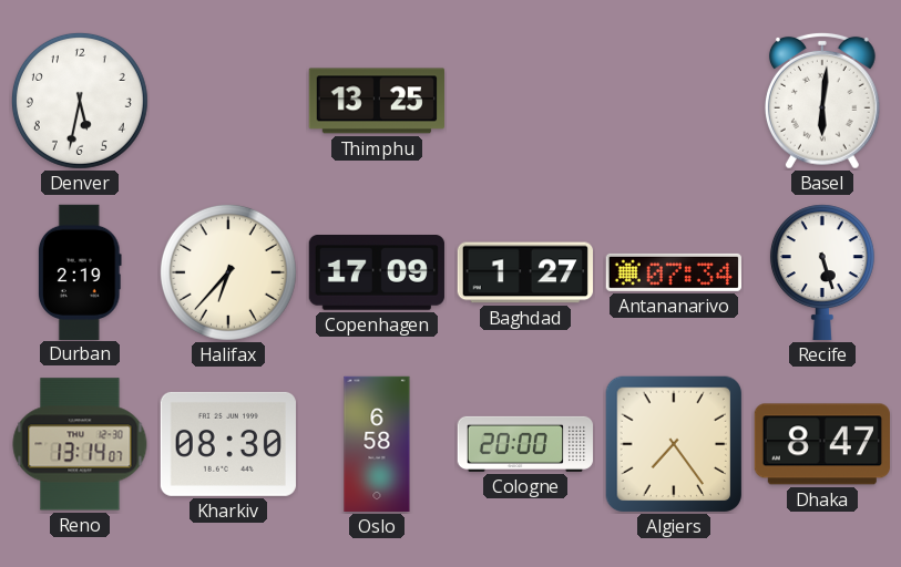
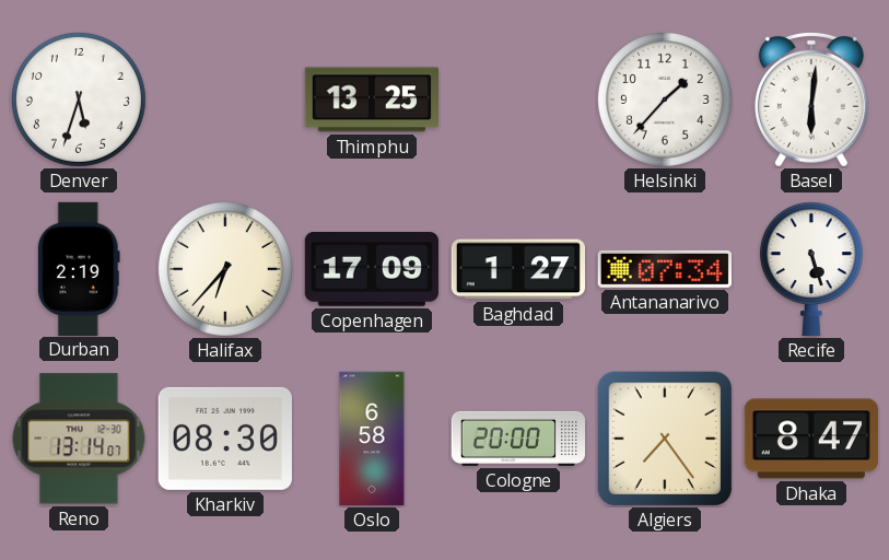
Denver: 5:32 -> 5:33 (79, 100)
Helsinki: none -> 1:37 (665, 100)
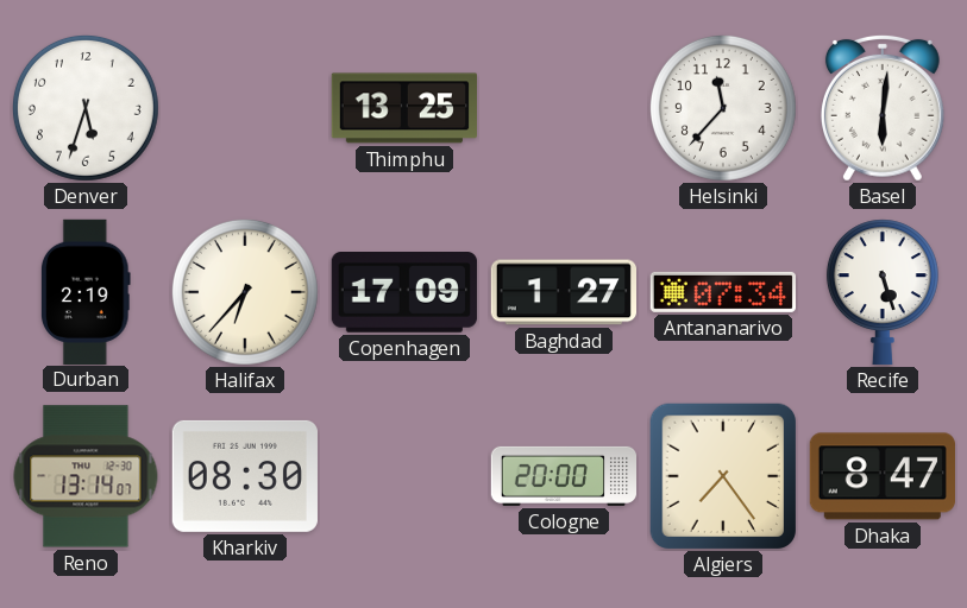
Helsinki: 1:37 -> 11:37 (723, 108)
Oslo: 6:58 -> none (372, 439)
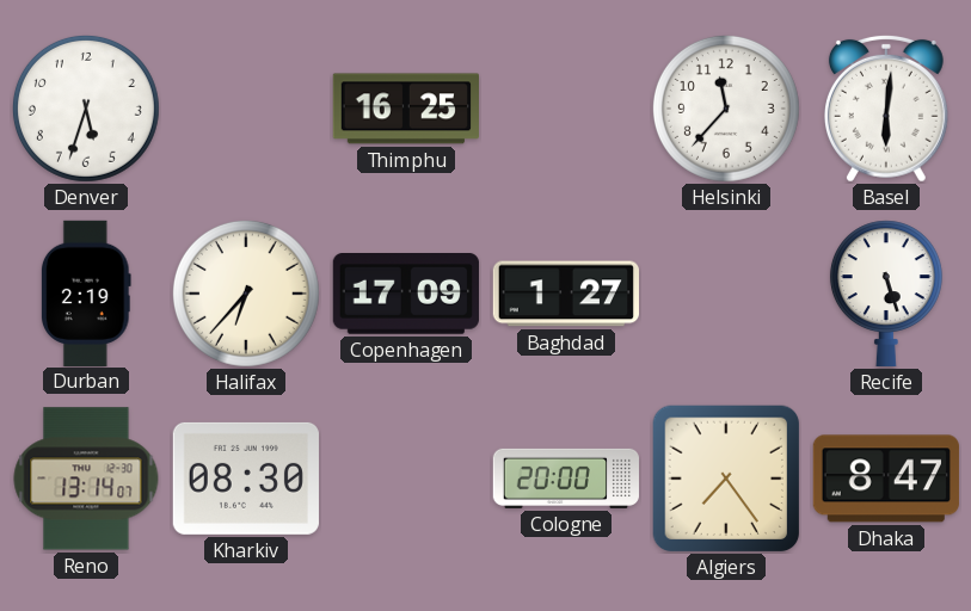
Thimphu: 13:25 -> 16:25 (405, 109)
Antananarivo: 07:34 -> none (723, 292)
